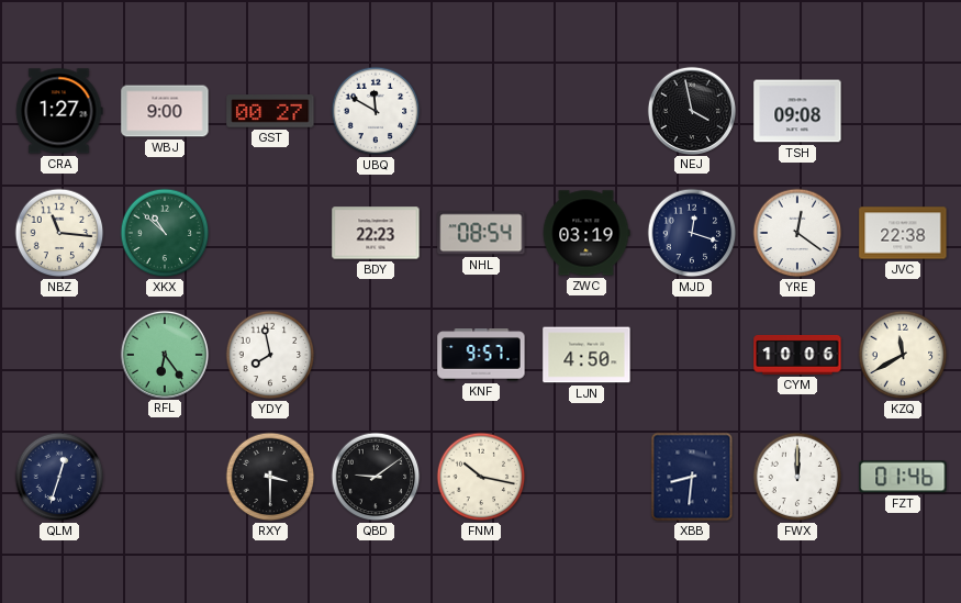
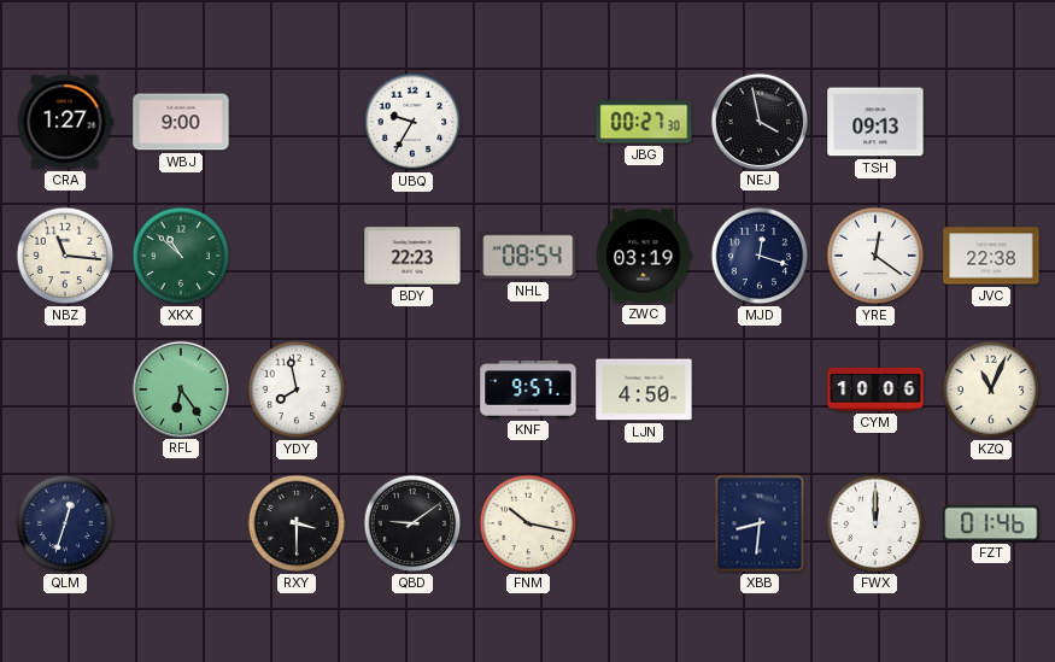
GST: 00:27 -> none (270, 111)
UBQ: 11:50 -> 9:35 (412, 122)
JBG: none -> 00:27 (644, 122)
TSH: 09:08 -> 09:13 (875, 122)
KZQ: 11:40 -> 11:04 (991, 389)
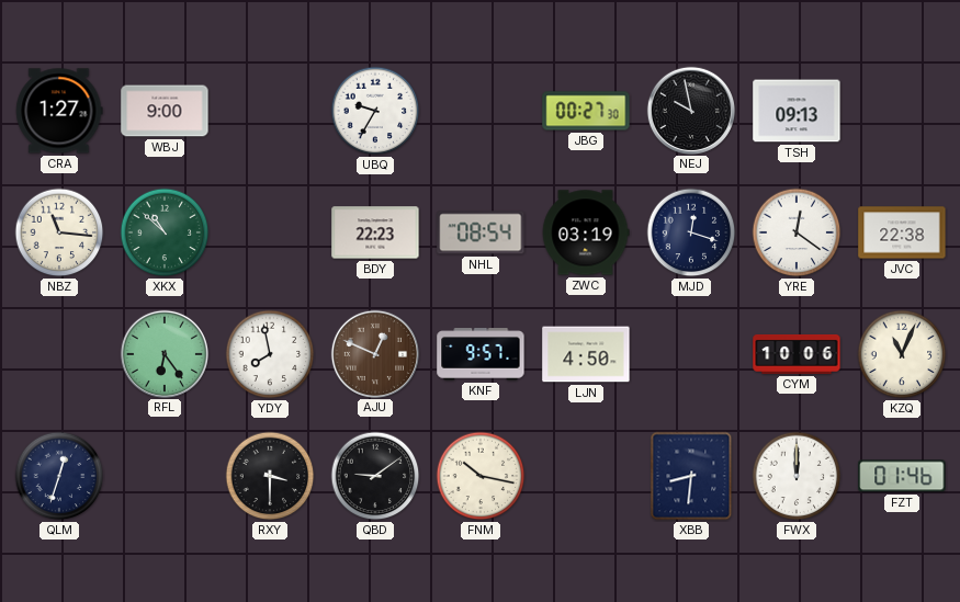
NEJ: 3:58 -> 9:58 (690, 110)
AJU: none -> 12:49 (374, 353)
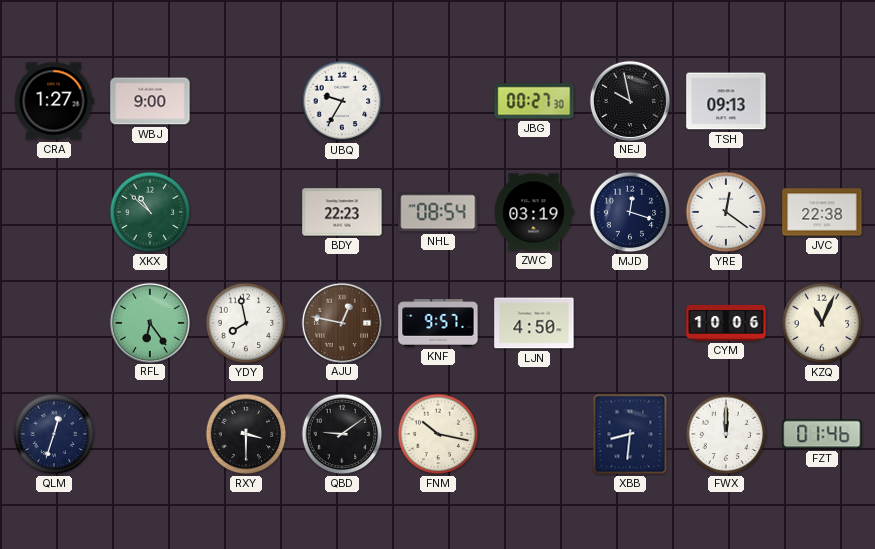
NBZ: 11:16 -> none (59, 232)
AJU: 12:49 -> 12:47 (341, 322)
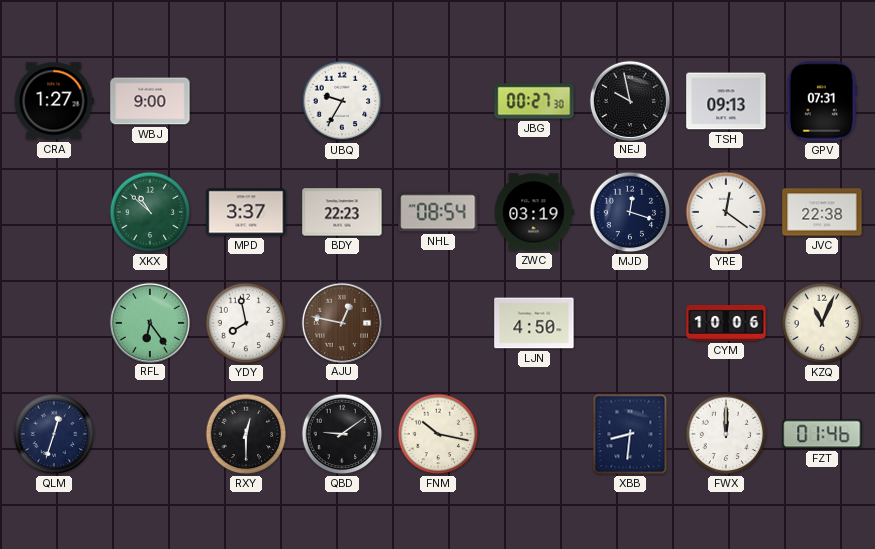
GPV: none -> 07:31 (822, 101)
MPD: none -> 3:37 (246, 212)
KNF: 9:57 -> none (438, 323)
RXY: 3:30 -> 12:30 (246, 434)
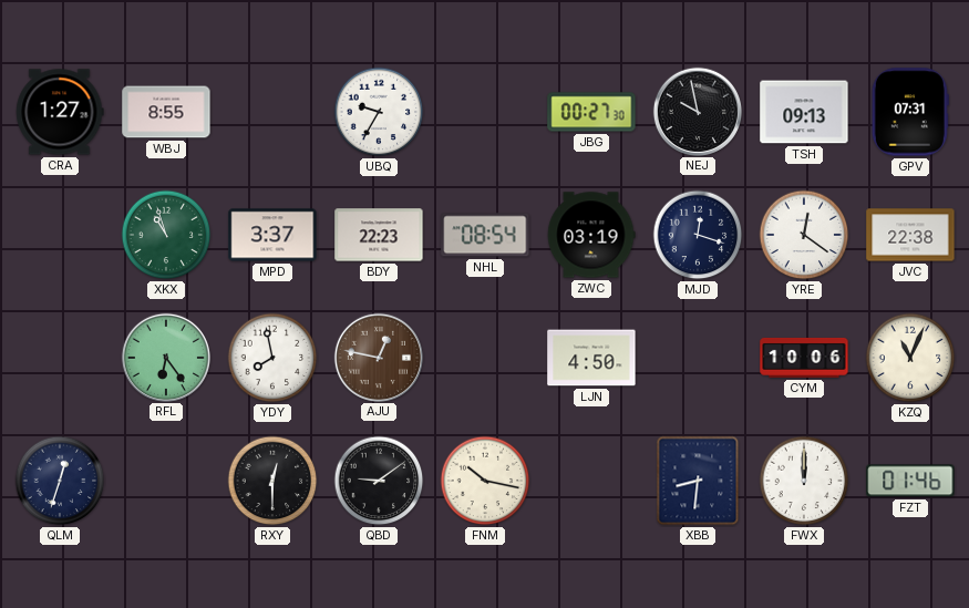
WBJ: 9:00 -> 8:55 (166, 112)
XKX: 10:52 -> 10:57 (166, 235)
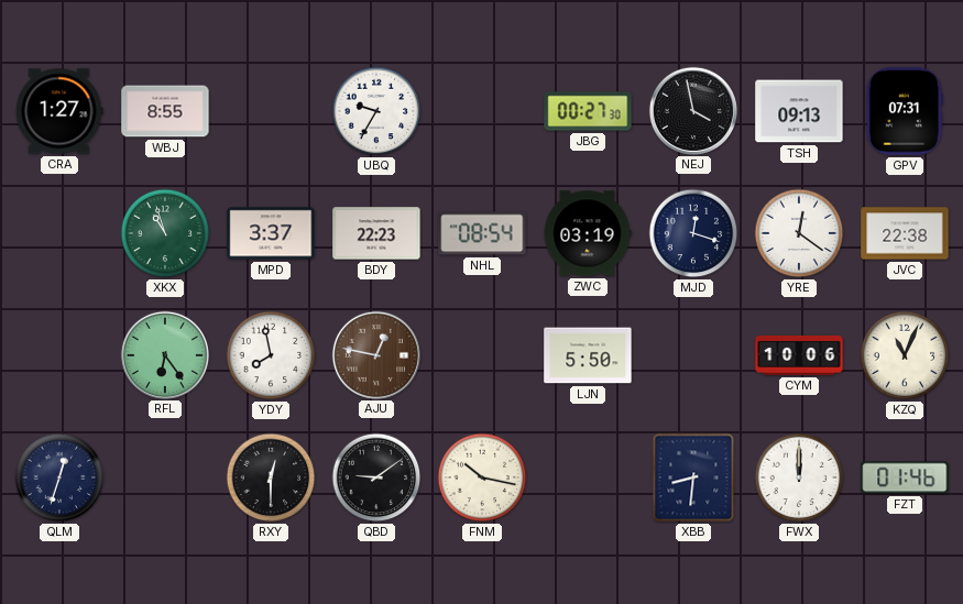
NEJ: 9:58 -> 3:58 (692, 110)
LJN: 4:50 -> 5:50 (588, 355)
